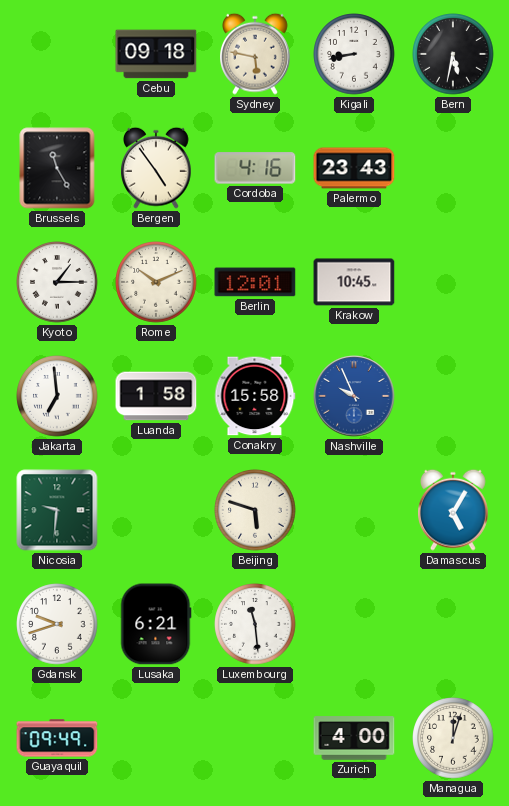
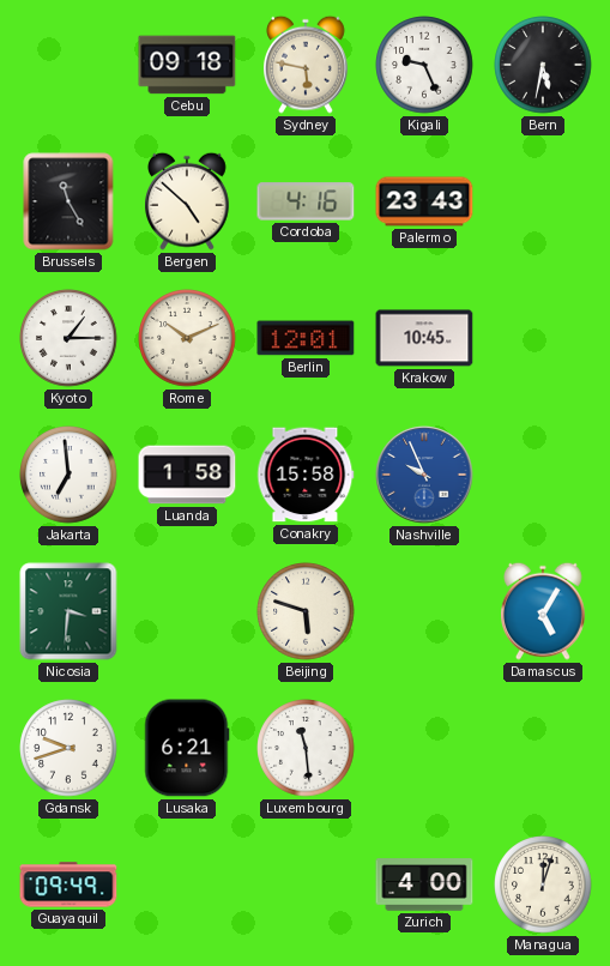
Kigali: 8:43 -> 9:26 (424, 65)
Bergen: 4:54 -> 4:52 (188, 201)
Nicosia: 9:31 -> 3:31 (68, 611)
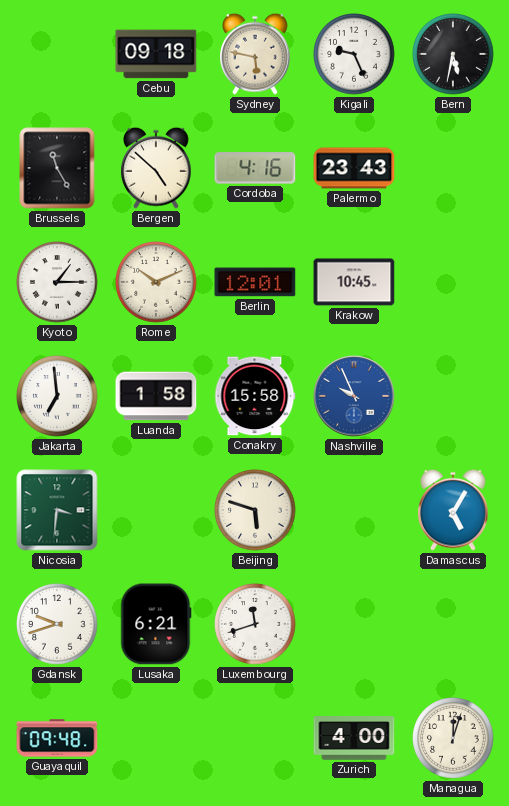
Luxembourg: 11:29 -> 11:42 (255, 624)
Guayaquil: 09:49 -> 09:48 (57, 738)
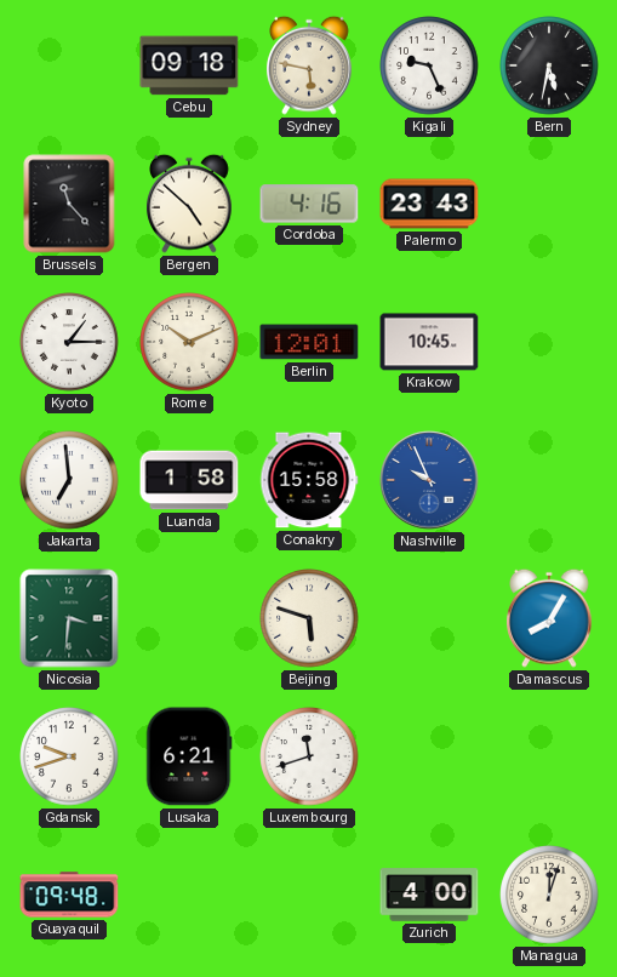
Brussels: 11:25 -> 11:23 (69, 204)
Damascus: 5:05 -> 8:05 (550, 618)
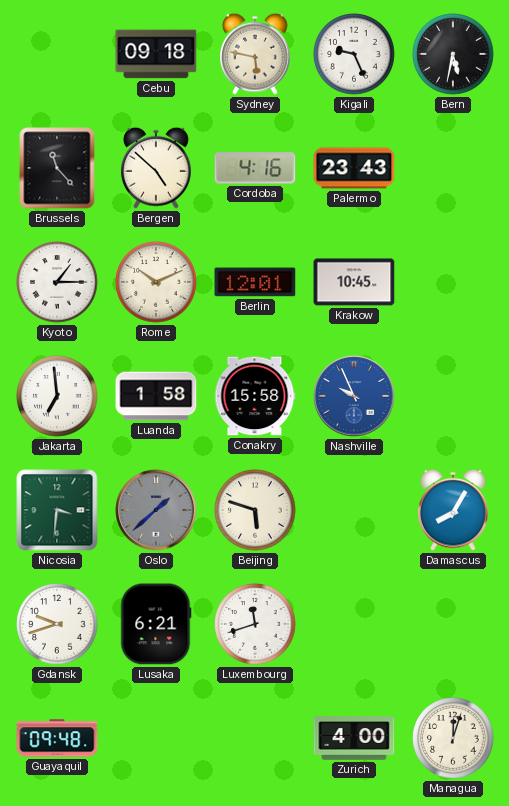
Oslo: none -> 1:38 (156, 510)
